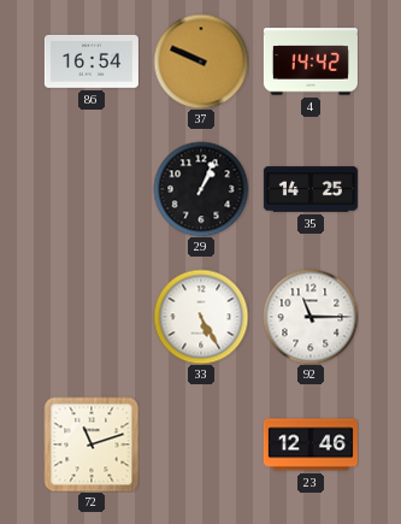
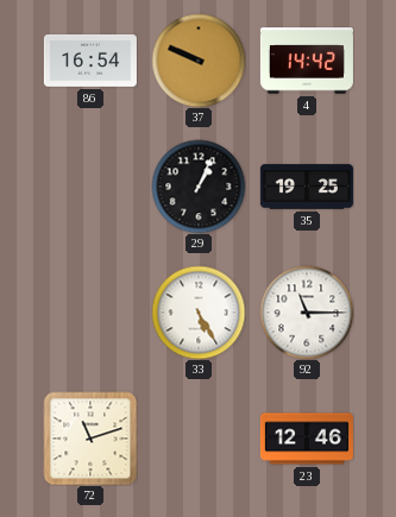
35: 14:25 -> 19:25 (307, 187)
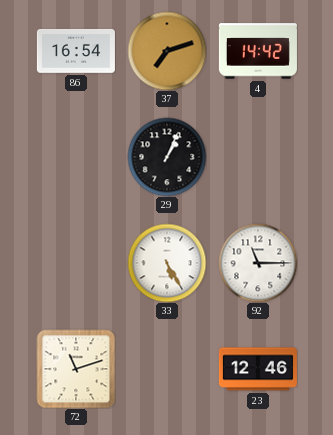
37: 9:49 -> 7:12 (167, 51)
35: 19:25 -> none (307, 187)
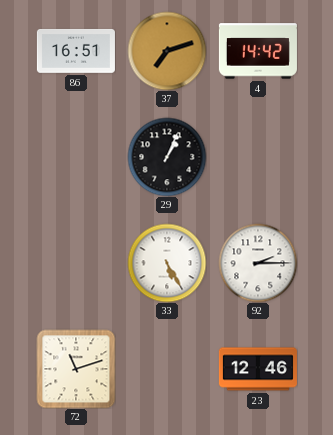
86: 16:54 -> 16:51 (76, 51)
92: 11:15 -> 2:15 (258, 263)
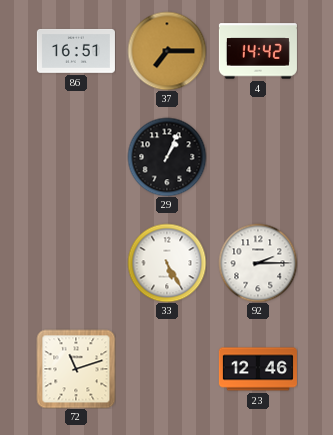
37: 7:12 -> 7:15 (167, 51)
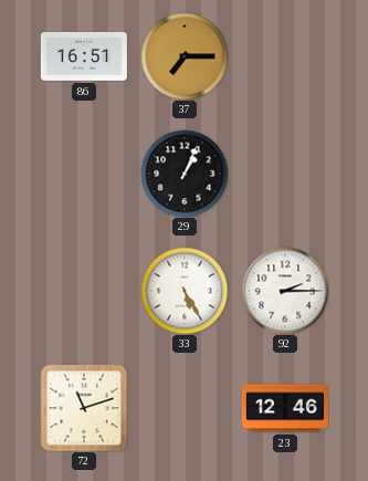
4: 14:42 -> none (258, 51)
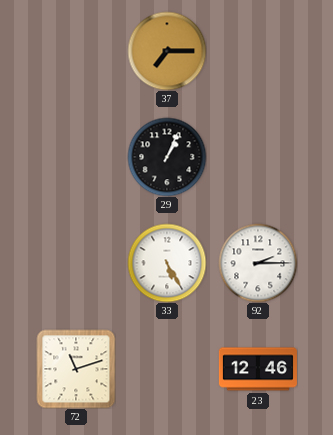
86: 16:51 -> none (84, 56)
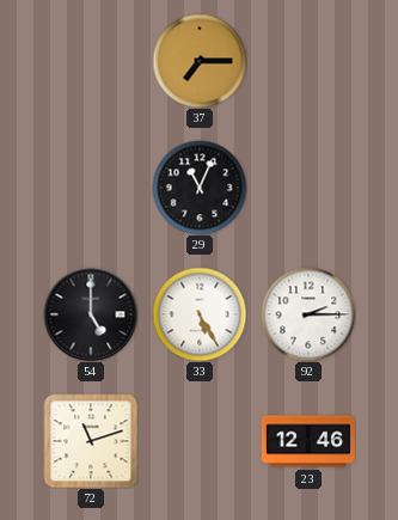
29: 1:04 -> 11:04 (200, 188)
54: none -> 5:00 (91, 314)
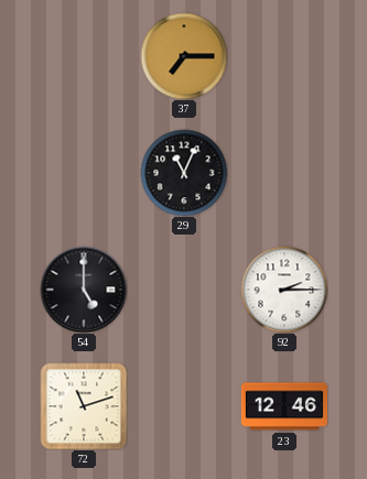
33: 5:25 -> none (200, 314)
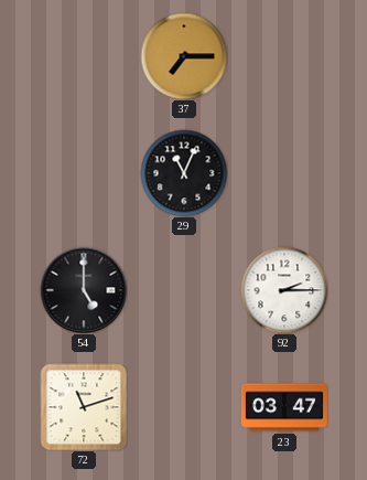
23: 12:46 -> 03:47 (284, 407)
